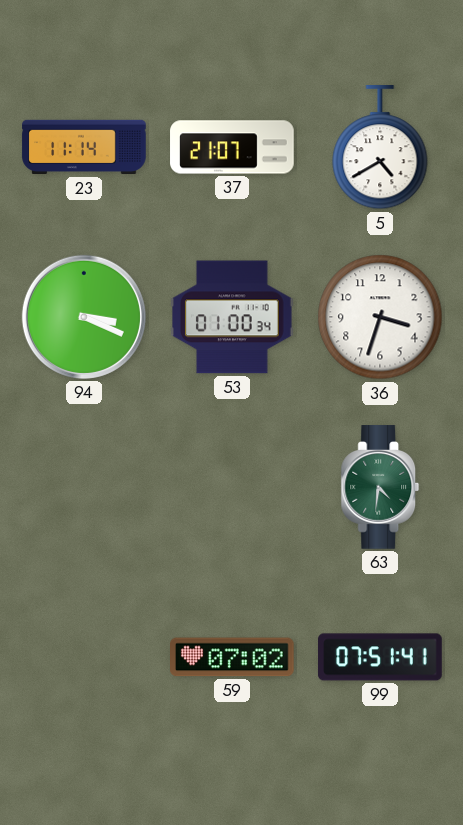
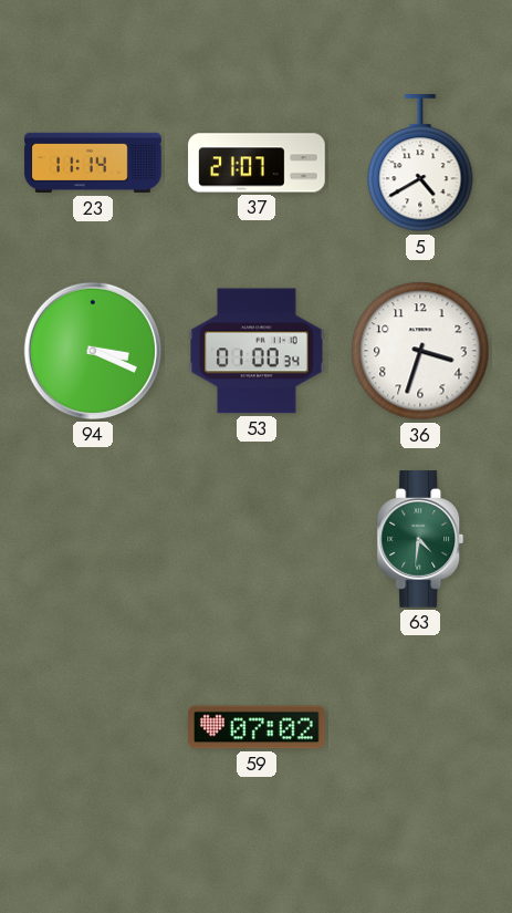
99: 07:51 -> none (380, 657)
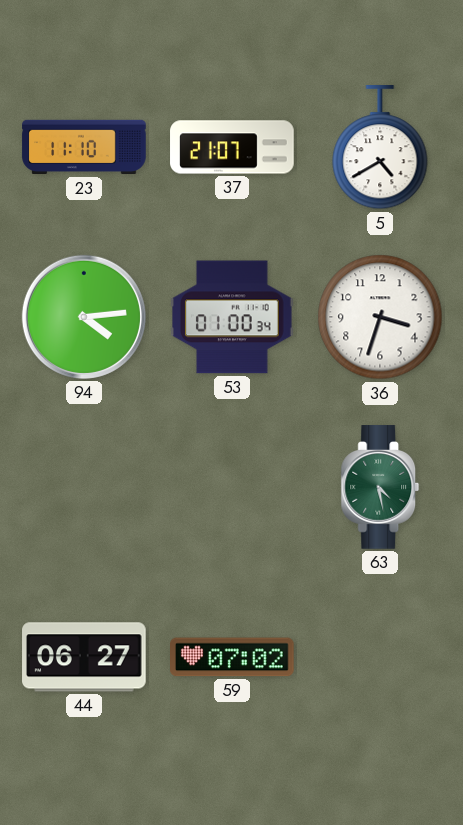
23: 11:14 -> 11:10 (84, 147)
94: 3:19 -> 4:14 (84, 317)
63: 4:31 -> 4:28 (380, 487)
44: none -> 06:27 (84, 657)
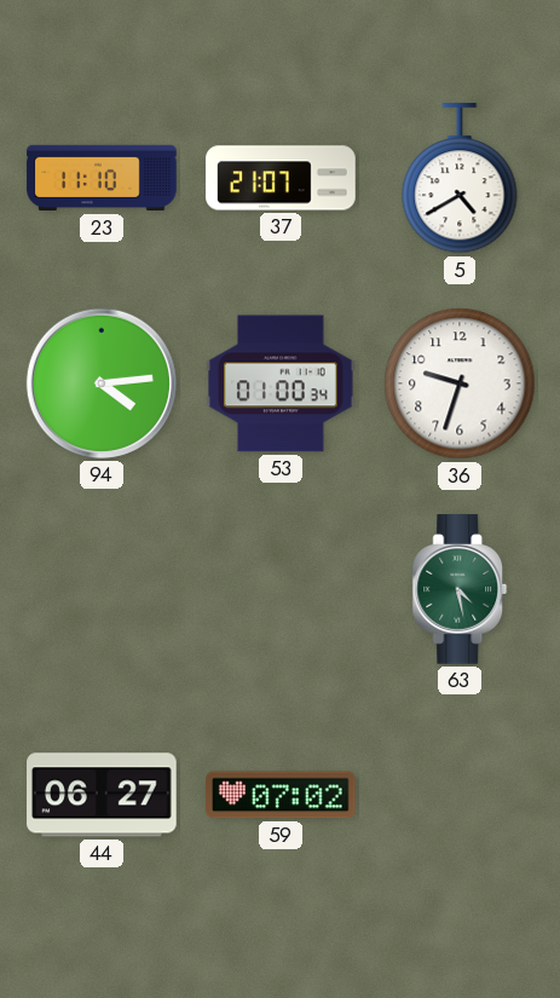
36: 3:33 -> 9:33 (460, 383)
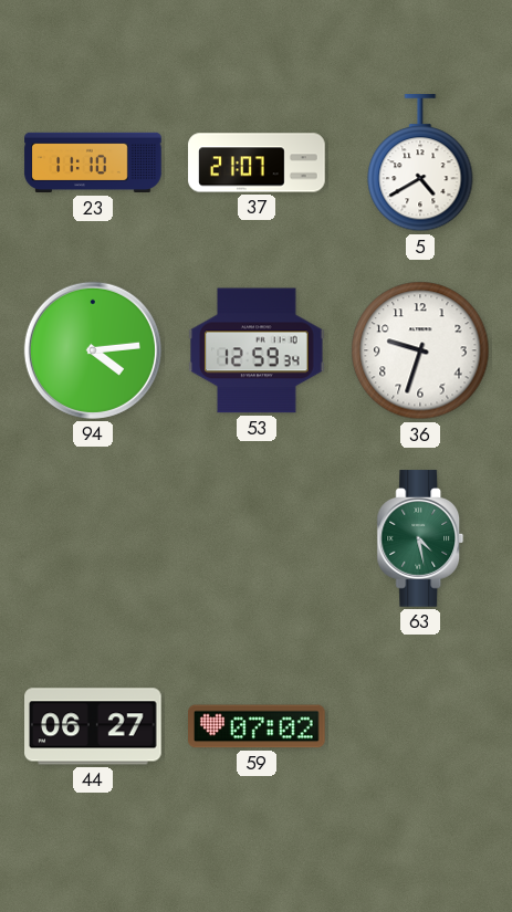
53: 01:00 -> 12:59 (258, 350)
